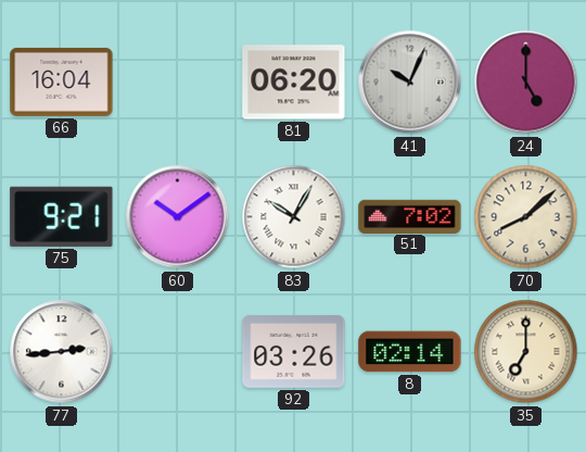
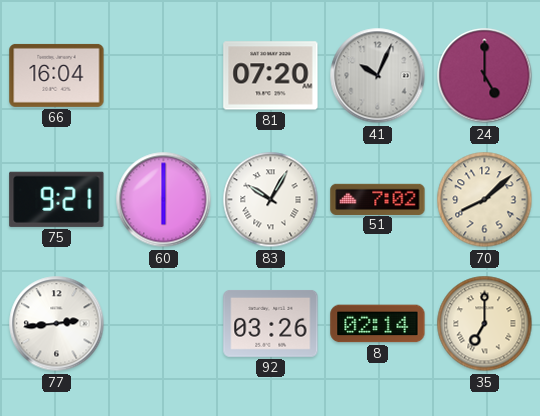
81: 06:20 -> 07:20 (271, 76)
60: 10:09 -> 6:00 (164, 200)
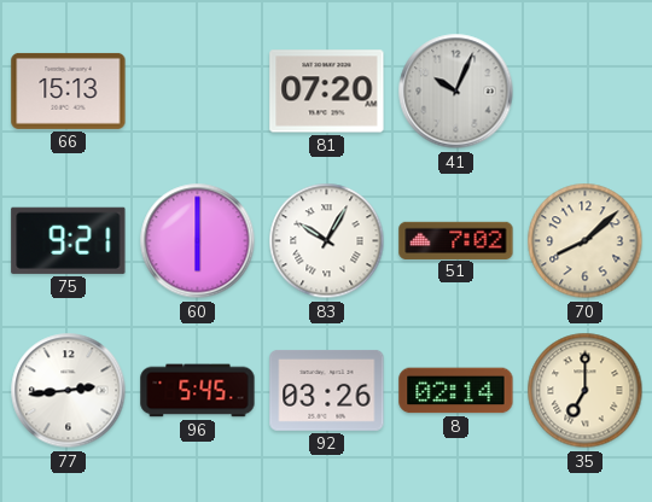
66: 16:04 -> 15:13 (69, 91)
24: 5:00 -> none (485, 76)
96: none -> 5:45 (198, 391)
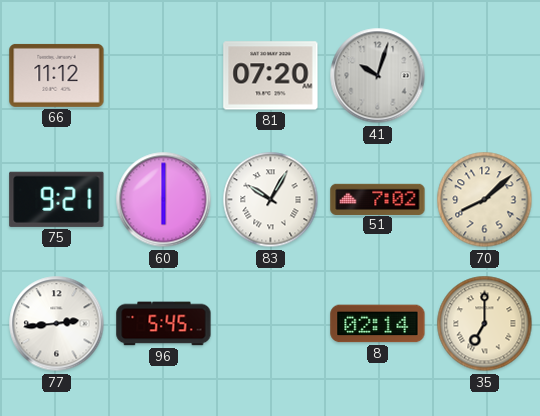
66: 15:13 -> 11:12 (57, 75)
41: 10:04 -> 10:03 (378, 76)
92: 03:26 -> none (327, 390)
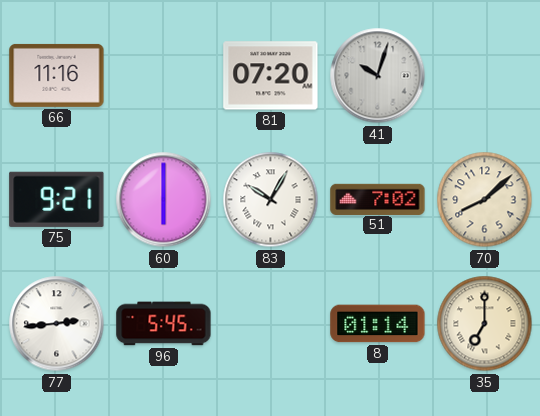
66: 11:12 -> 11:16 (57, 75)
8: 02:14 -> 01:14 (378, 324)
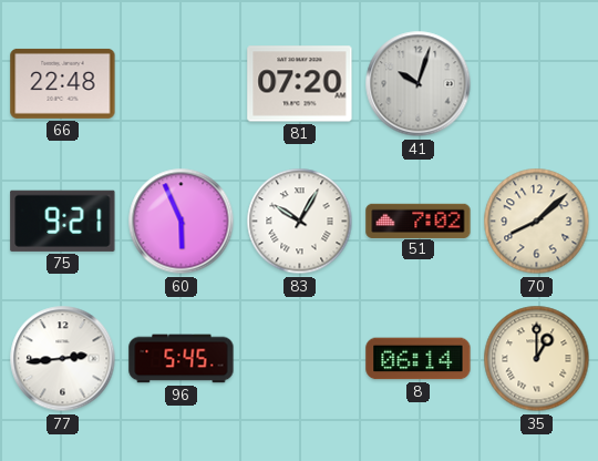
66: 11:16 -> 22:48 (63, 83)
60: 6:00 -> 5:56 (182, 222)
8: 01:14 -> 06:14 (419, 359)
35: 7:00 -> 1:00 (537, 359)
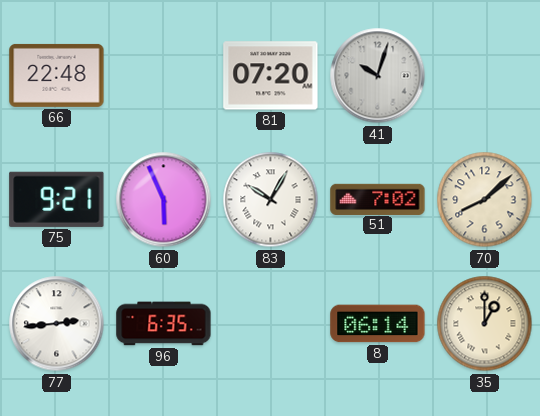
96: 5:45 -> 6:35 (164, 324)
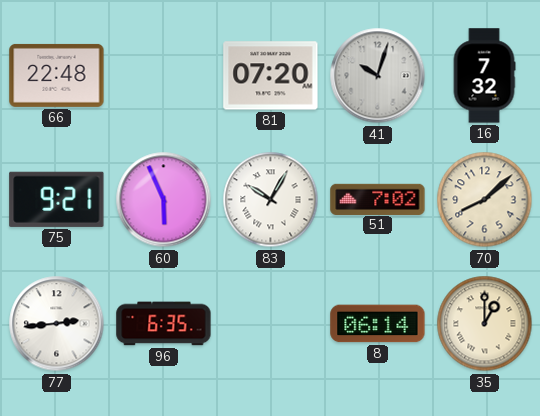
16: none -> 7:32 (484, 76)
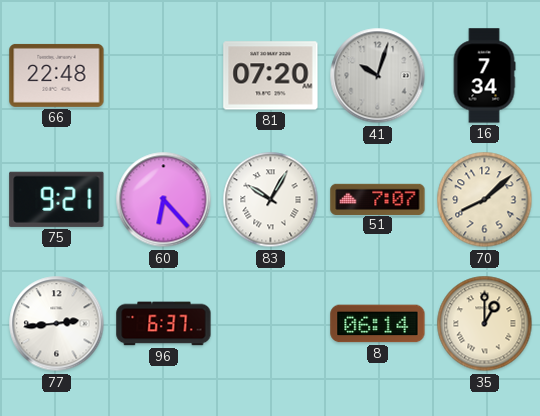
16: 7:32 -> 7:34 (484, 76)
60: 5:56 -> 6:23 (164, 200)
51: 7:02 -> 7:07 (378, 199)
96: 6:35 -> 6:37 (164, 324)
